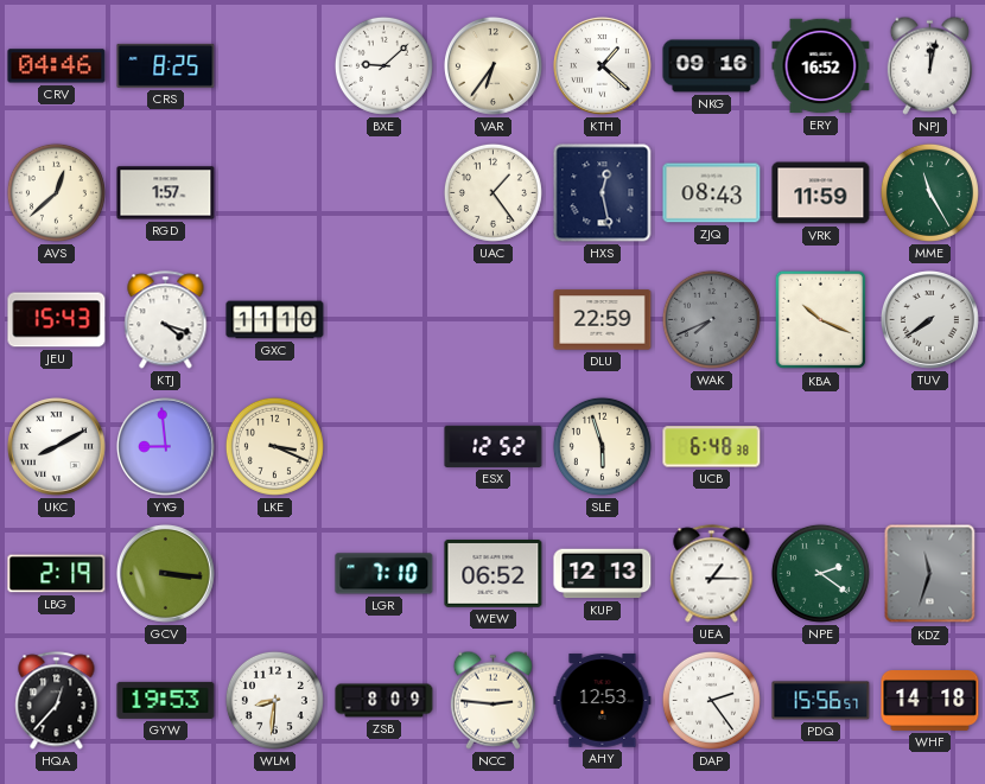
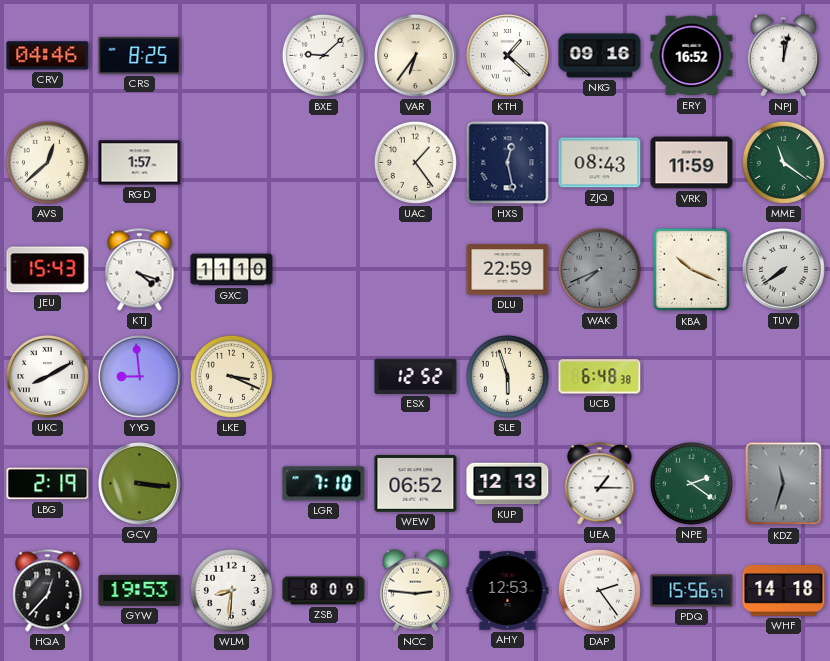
MME: 11:25 -> 11:21 (783, 162)
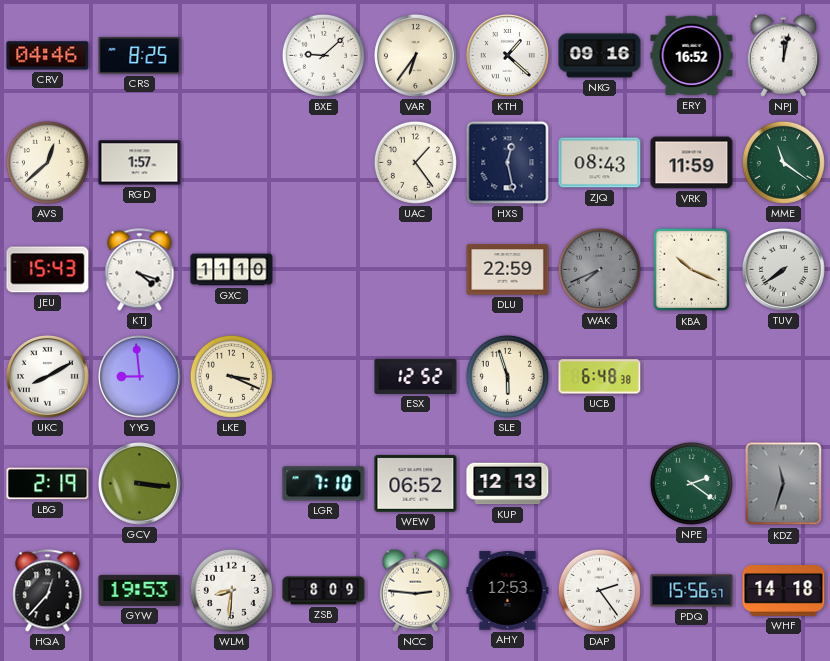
UEA: 1:15 -> none (600, 484)
